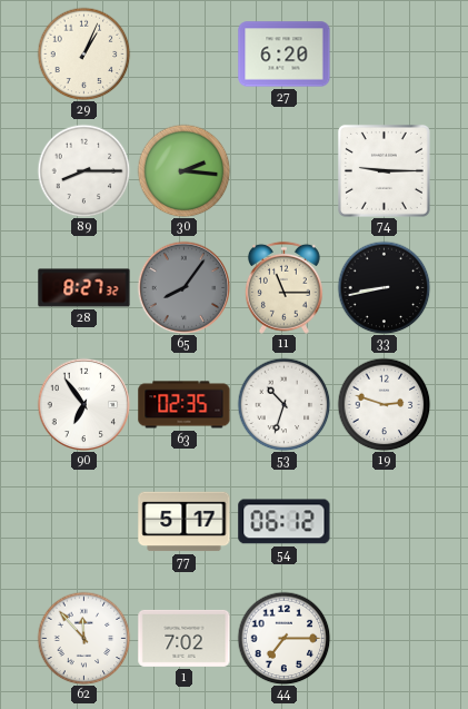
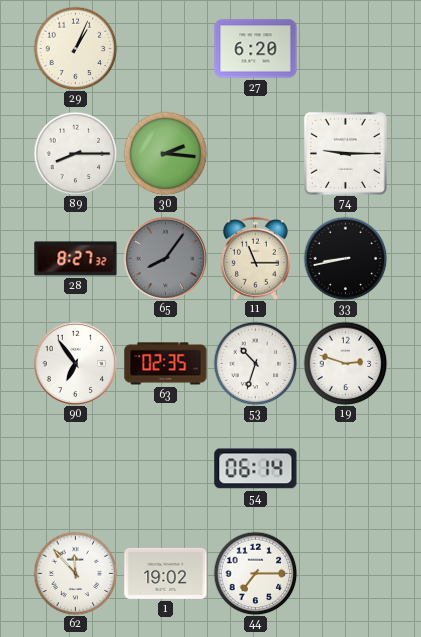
77: 5:17 -> none (185, 522)
54: 06:12 -> 06:14 (256, 469)
1: 7:02 -> 19:02 (166, 573)
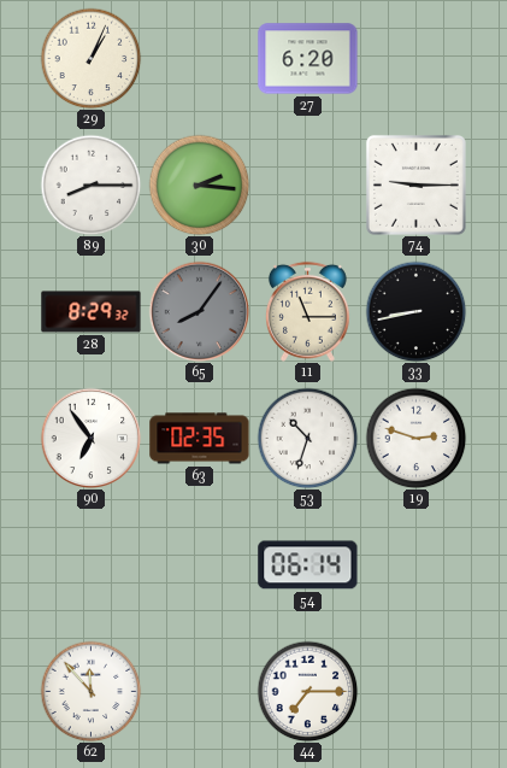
28: 8:27 -> 8:29 (92, 312)
1: 19:02 -> none (166, 573)
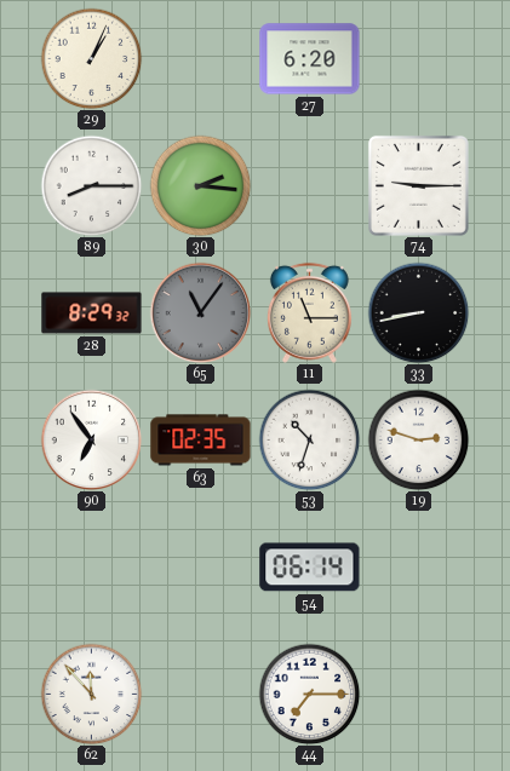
65: 8:06 -> 11:06 (200, 312)
